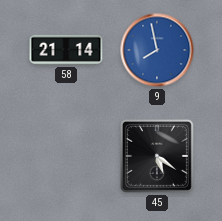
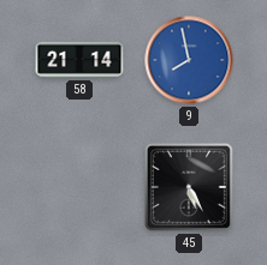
45: 5:21 -> 5:25 (189, 187)
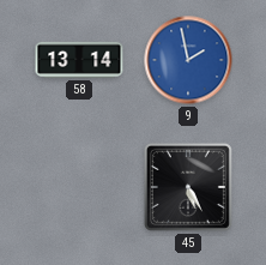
58: 21:14 -> 13:14 (79, 60)
9: 7:58 -> 1:58 (188, 60)
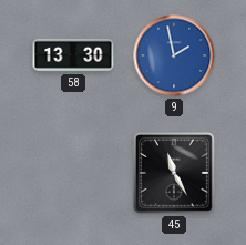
58: 13:14 -> 13:30 (73, 55)
45: 5:25 -> 11:25 (174, 173)
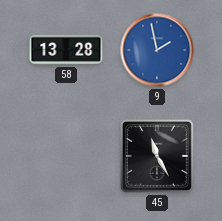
58: 13:30 -> 13:28 (66, 50)
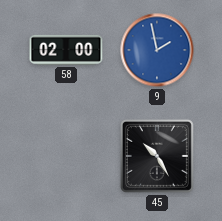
58: 13:28 -> 02:00 (66, 50)
45: 11:25 -> 10:25 (157, 156)
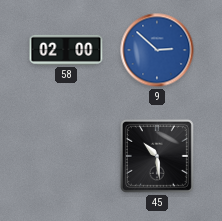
9: 1:58 -> 2:52 (157, 50)
45: 10:25 -> 10:29 (157, 156)
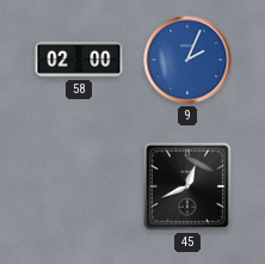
9: 2:52 -> 2:04 (187, 60)
45: 10:29 -> 12:41 (187, 186)
